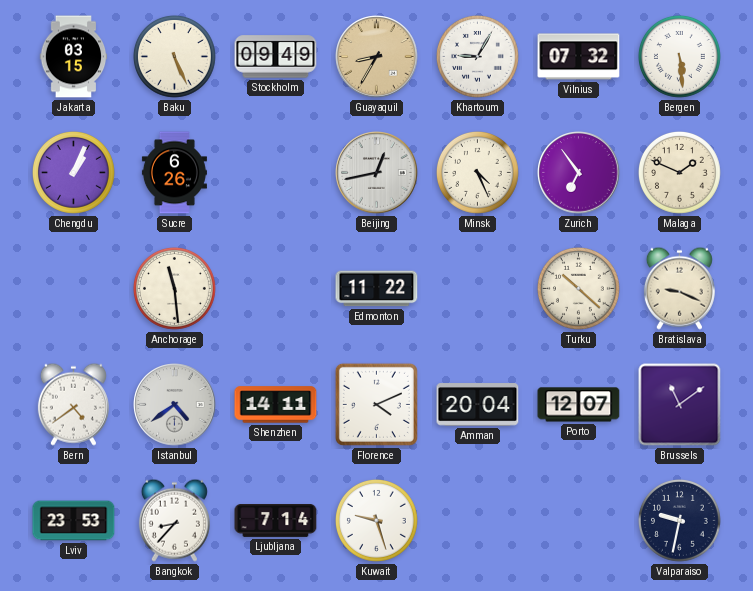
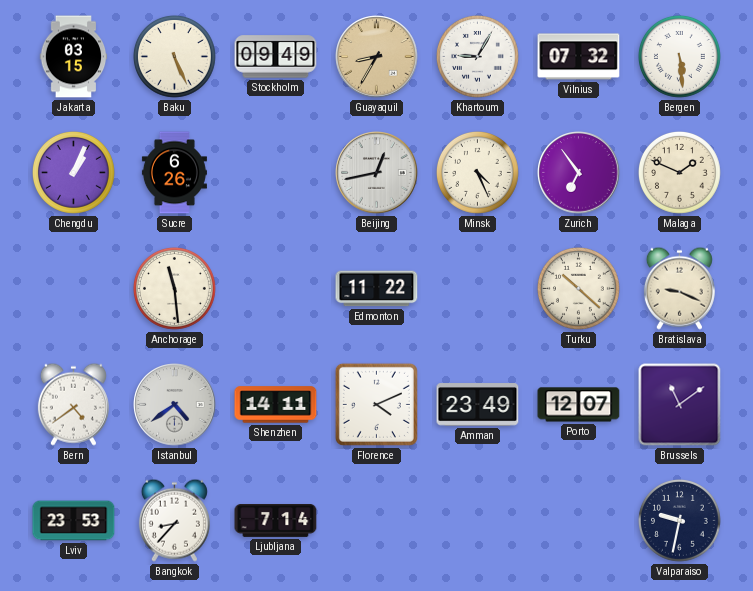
Amman: 20:04 -> 23:49 (478, 405)
Kuwait: 9:27 -> none (377, 521)
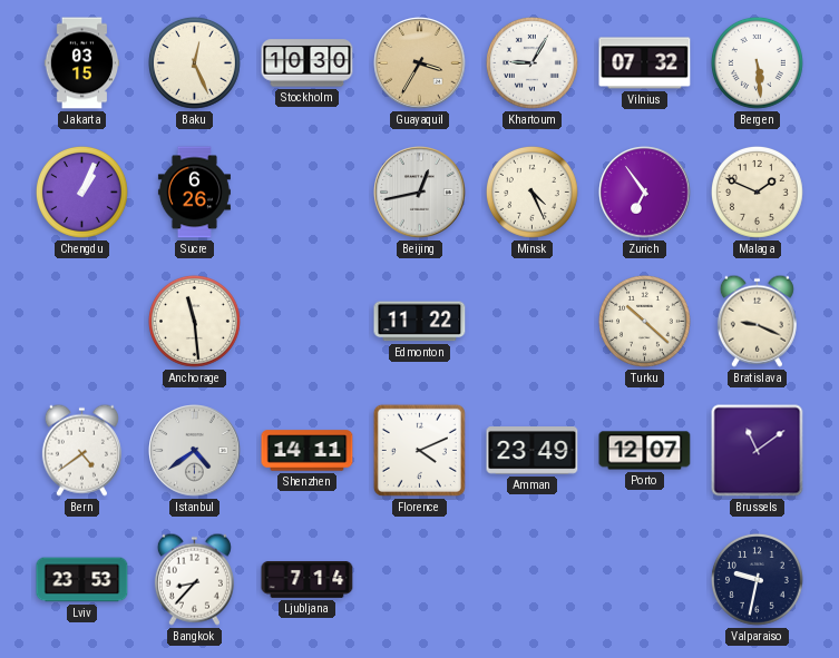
Baku: 5:26 -> 12:26 (195, 63)
Stockholm: 09:49 -> 10:30 (308, 63)
Guayaquil: 8:35 -> 3:35 (420, 63)
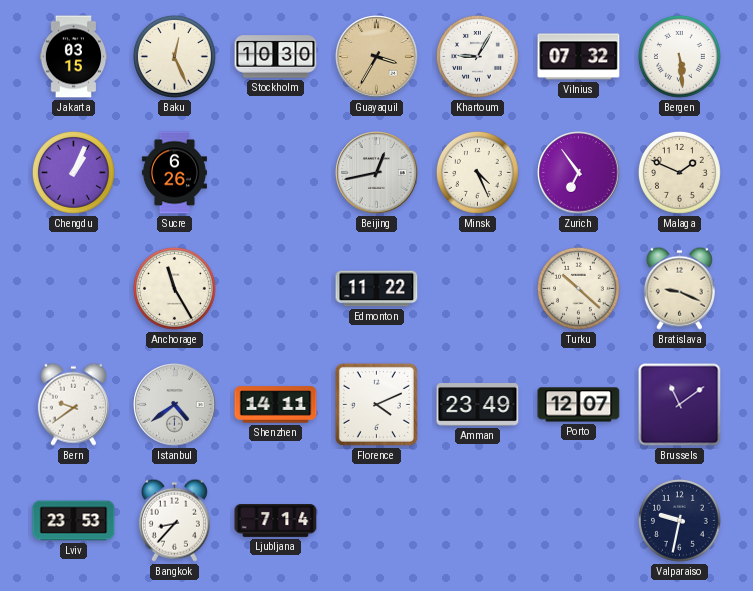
Anchorage: 11:29 -> 11:25 (175, 289)
Bern: 4:39 -> 9:39 (73, 404)
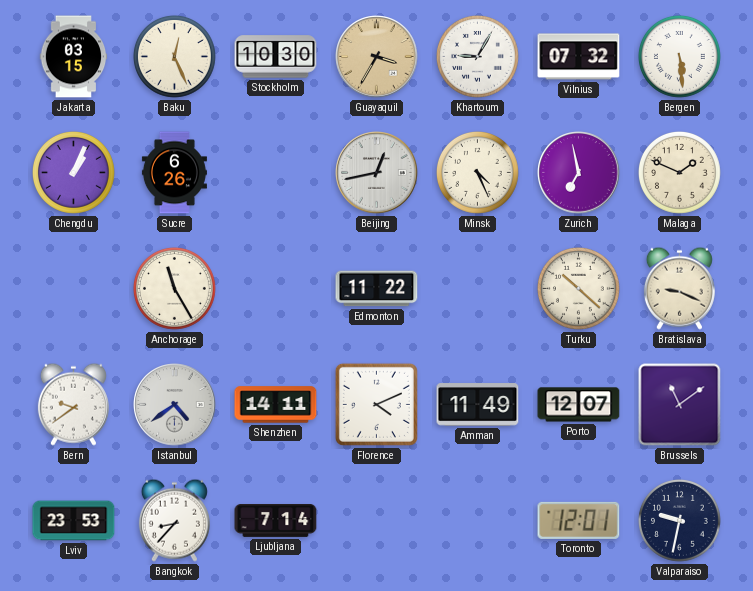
Zurich: 6:54 -> 6:58 (579, 173)
Amman: 23:49 -> 11:49 (478, 405)
Toronto: none -> 12:01 (579, 520)
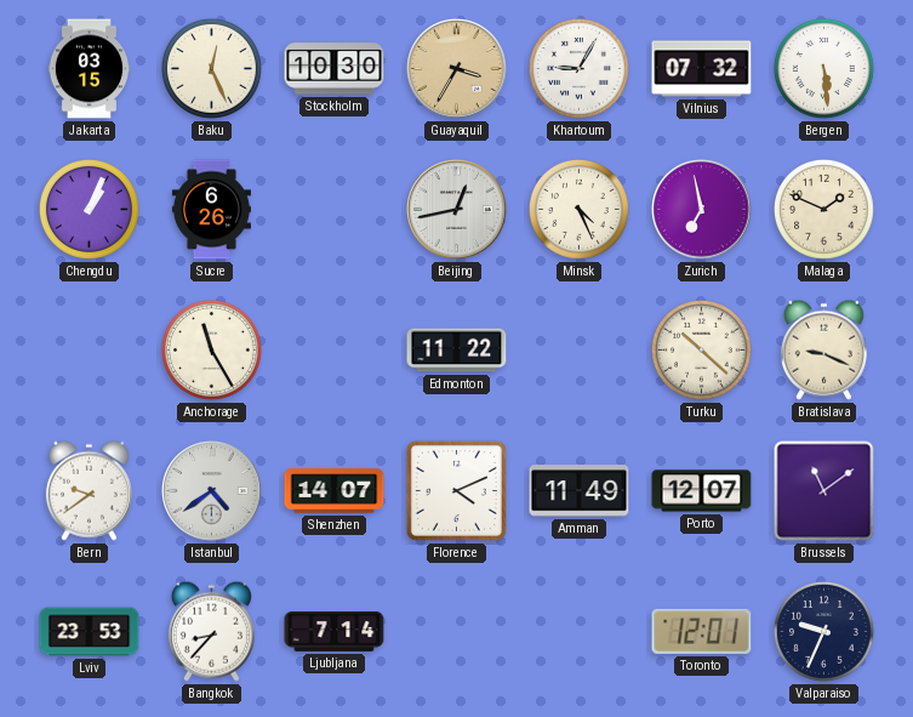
Shenzhen: 14:11 -> 14:07 (335, 491)
Valparaiso: 9:32 -> 9:34 (824, 632)
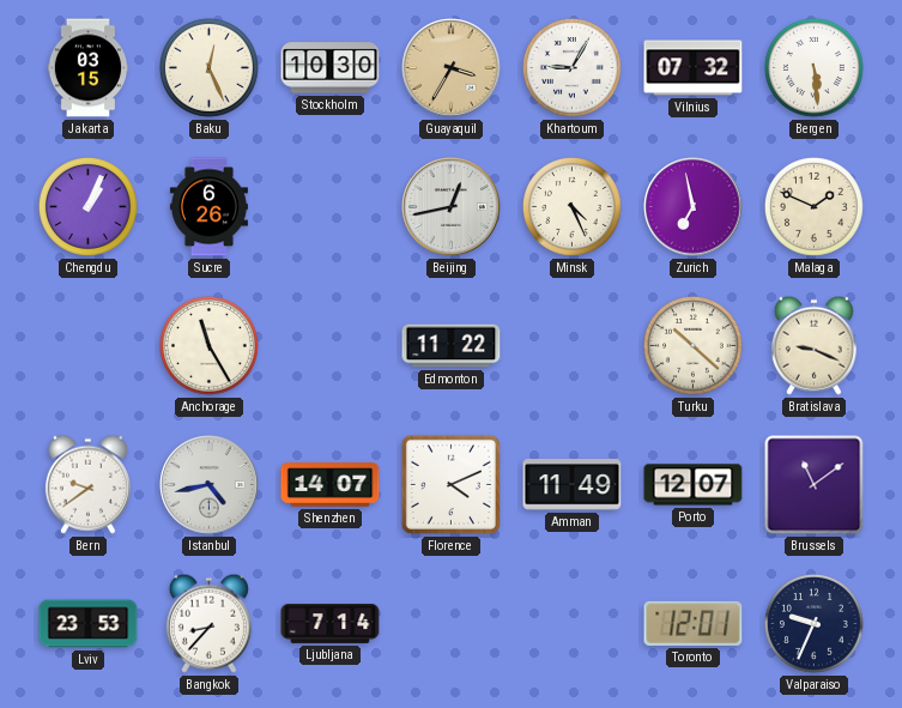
Istanbul: 4:39 -> 4:43 (210, 485)
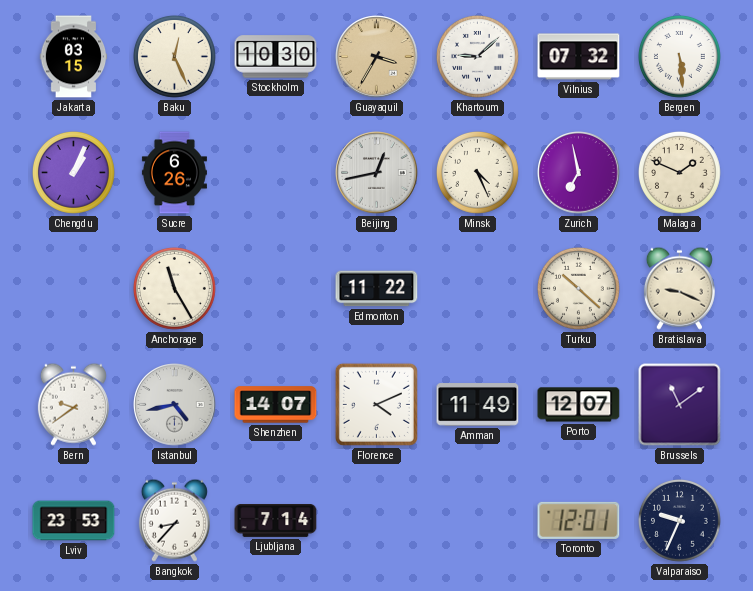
Khartoum: 9:05 -> 9:08 (478, 57)
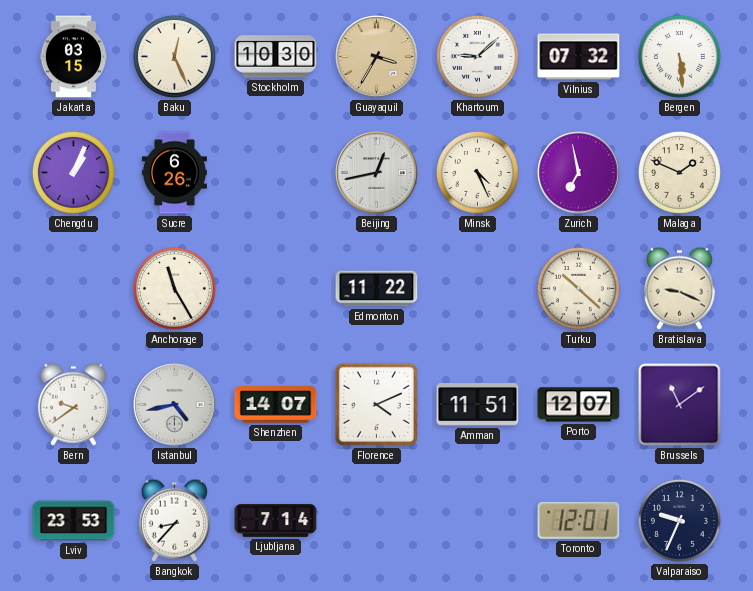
Amman: 11:49 -> 11:51 (478, 405)
